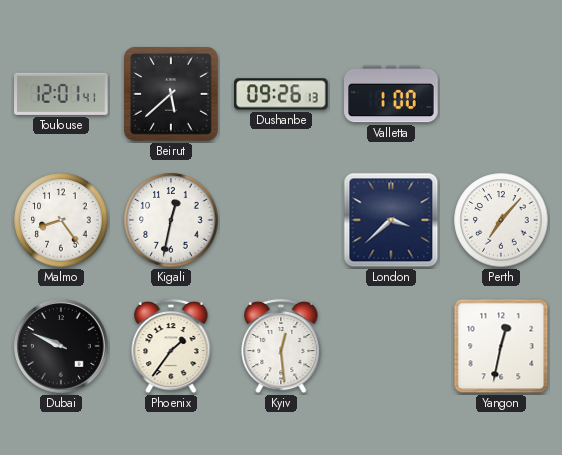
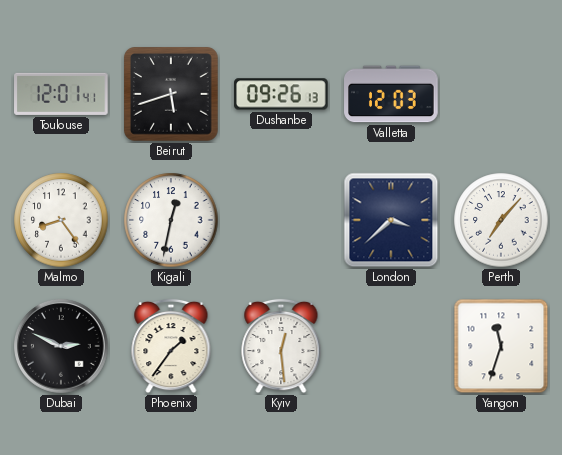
Beirut: 5:38 -> 5:42 (172, 95)
Valletta: 1:00 -> 12:03 (391, 94)
Dubai: 9:49 -> 2:49 (61, 346)
Yangon: 12:32 -> 11:33 (501, 346)
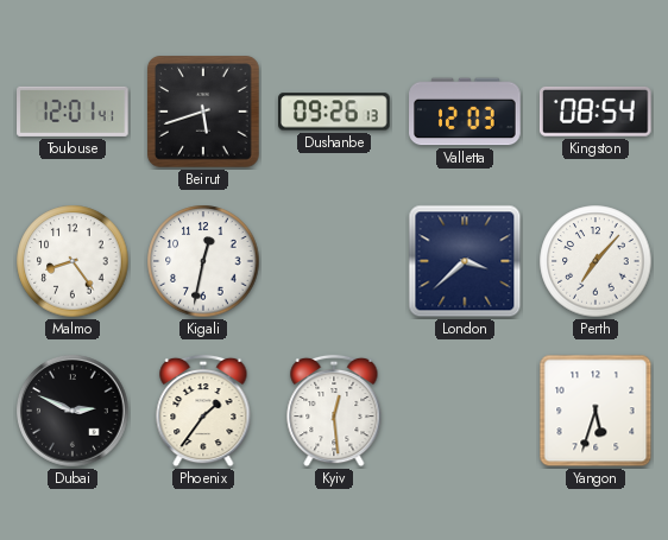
Kingston: none -> 08:54 (595, 112)
Yangon: 11:33 -> 5:33 (595, 411)
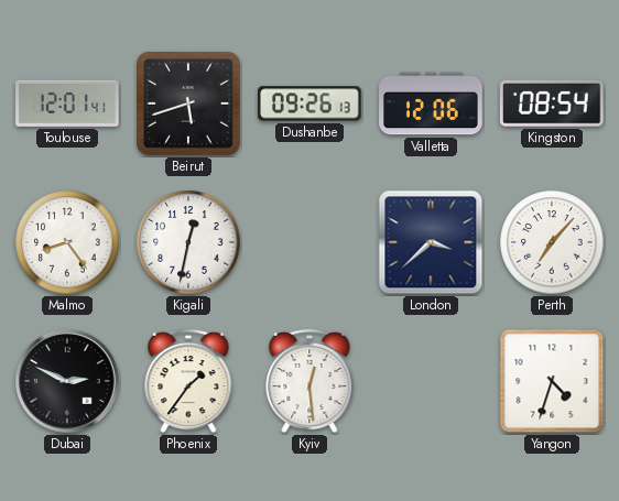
Valletta: 12:03 -> 12:06 (431, 104)
Yangon: 5:33 -> 4:33 (552, 381)
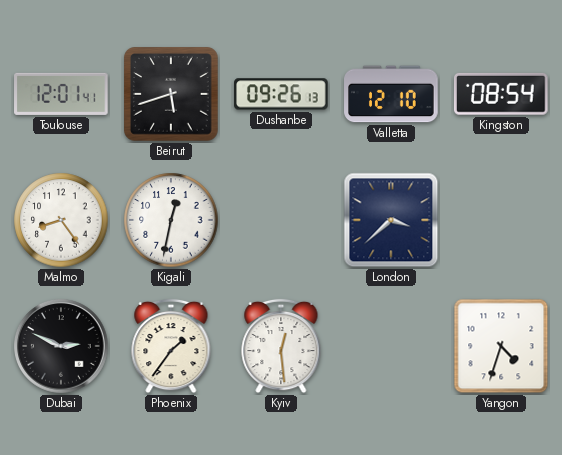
Valletta: 12:06 -> 12:10 (391, 94)
Perth: 7:07 -> none (552, 242)
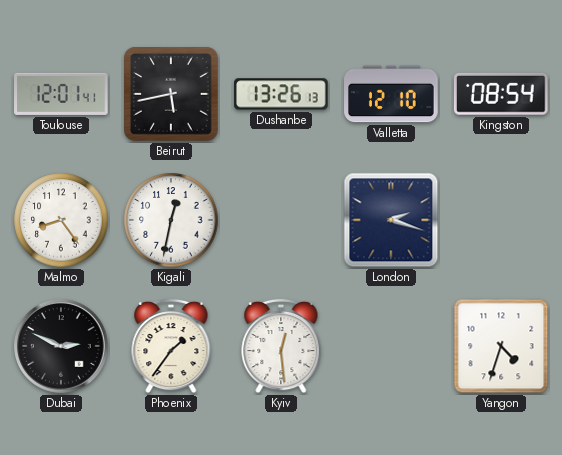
Beirut: 5:42 -> 5:43 (172, 95)
Dushanbe: 09:26 -> 13:26 (281, 94)
London: 3:38 -> 2:18 (391, 220)
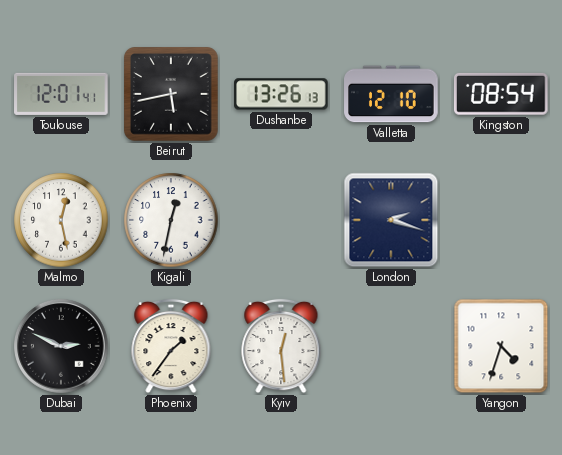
Malmo: 8:24 -> 12:28 (61, 220)
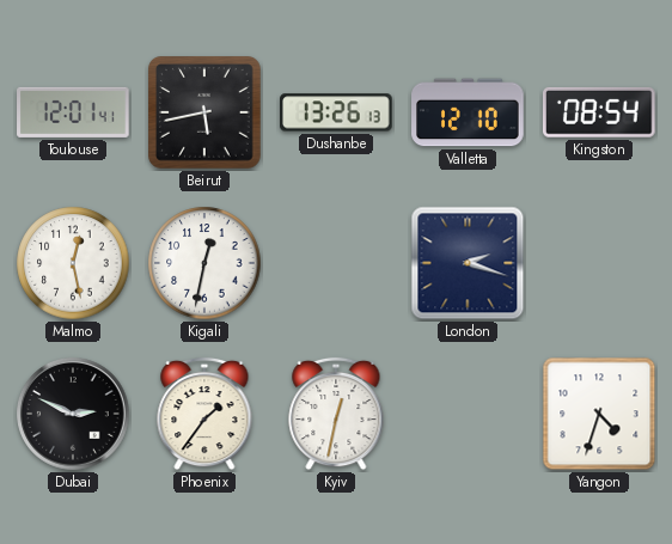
Kyiv: 12:29 -> 12:32 (336, 414)
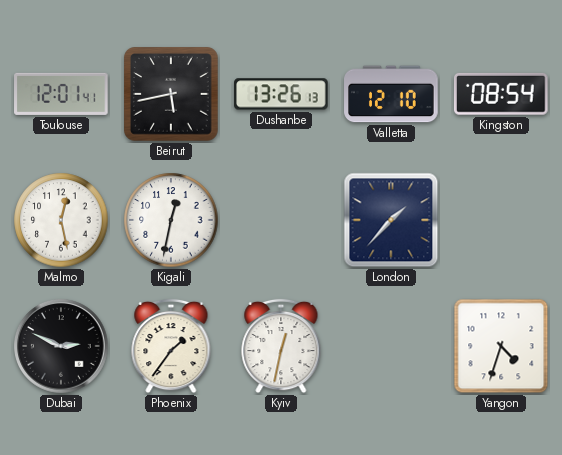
London: 2:18 -> 1:37 (391, 220)
